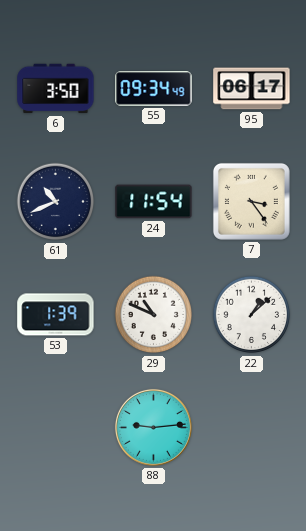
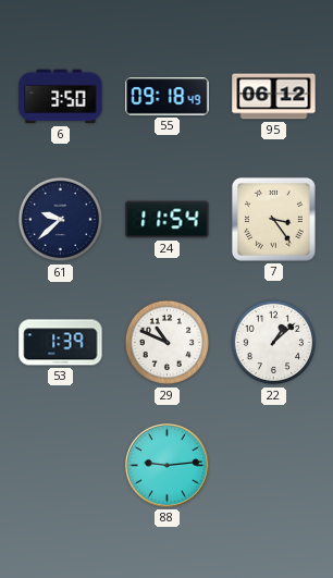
55: 09:34 -> 09:18 (168, 97)
95: 06:17 -> 06:12 (274, 97)
61: 10:41 -> 9:38 (61, 220)
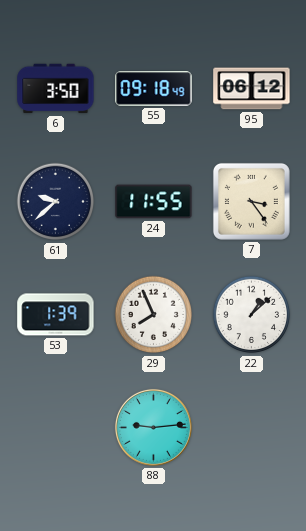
24: 11:54 -> 11:55 (154, 202)
29: 10:49 -> 7:56 (154, 315)
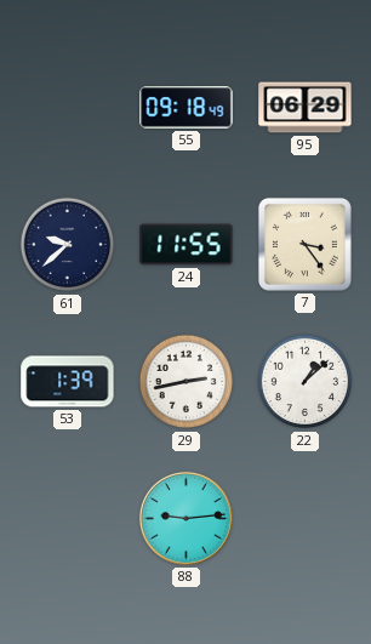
6: 3:50 -> none (56, 89)
95: 06:12 -> 06:29 (306, 108)
29: 7:56 -> 2:43 (187, 382)
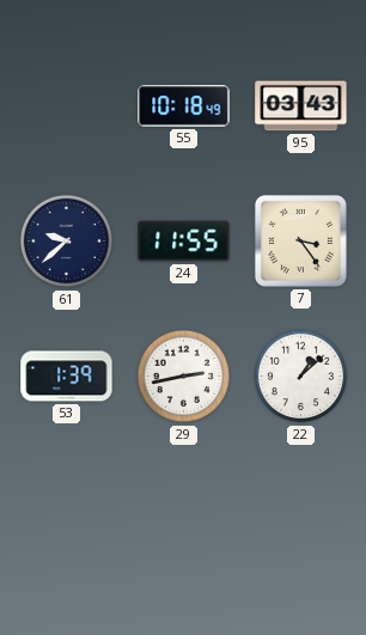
55: 09:18 -> 10:18 (184, 106)
95: 06:29 -> 03:43 (301, 106)
88: 9:14 -> none (185, 518)
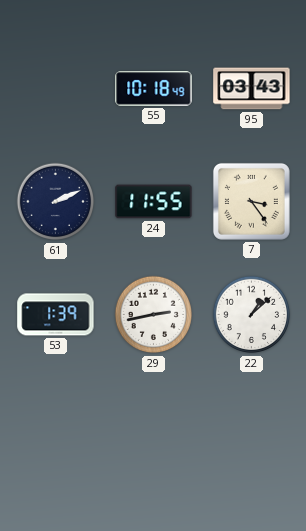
61: 9:38 -> 2:11 (56, 202)
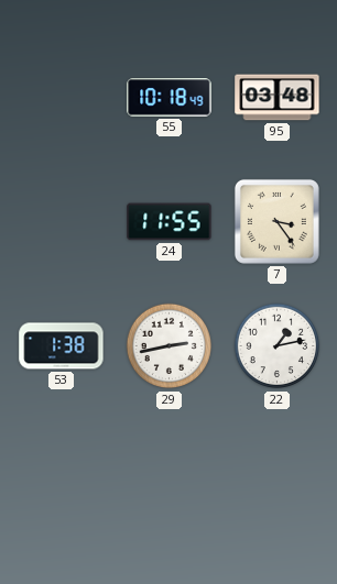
95: 03:43 -> 03:48 (278, 98)
61: 2:11 -> none (56, 202)
53: 1:39 -> 1:38 (62, 346)
22: 1:08 -> 1:13 (278, 346)
